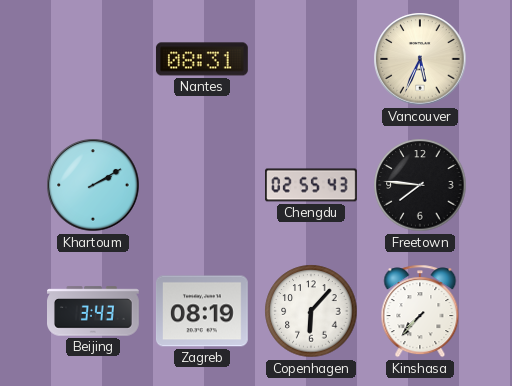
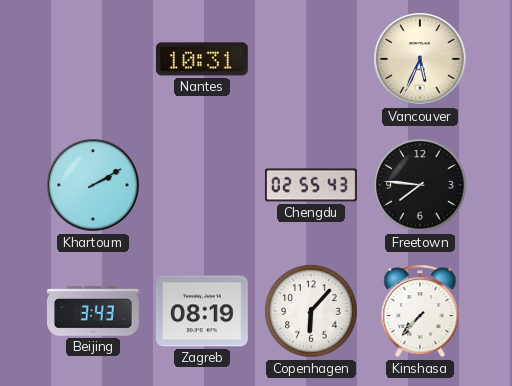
Nantes: 08:31 -> 10:31 (202, 59)
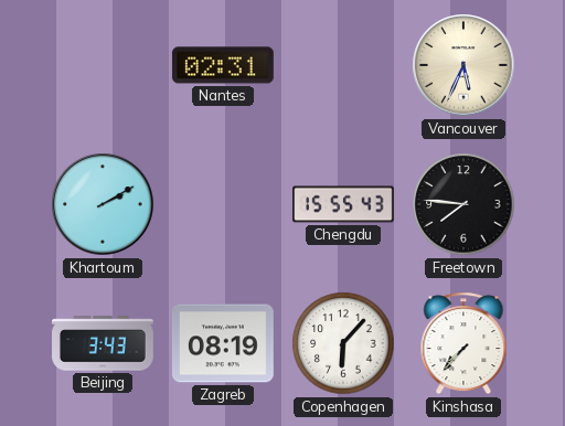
Nantes: 10:31 -> 02:31 (223, 65)
Chengdu: 02:55 -> 15:55 (344, 204)
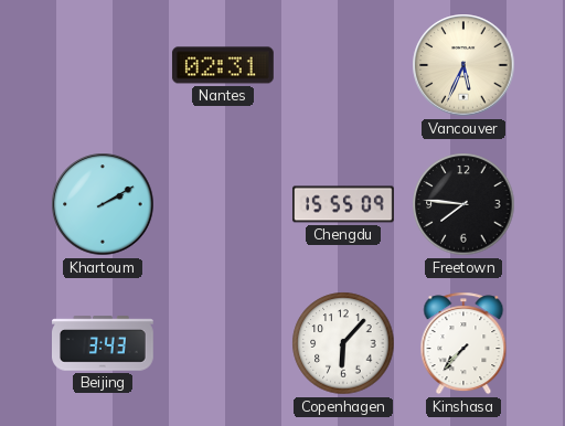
Chengdu: 15:55:43 -> 15:55:09 (344, 204)
Zagreb: 08:19 -> none (223, 343)
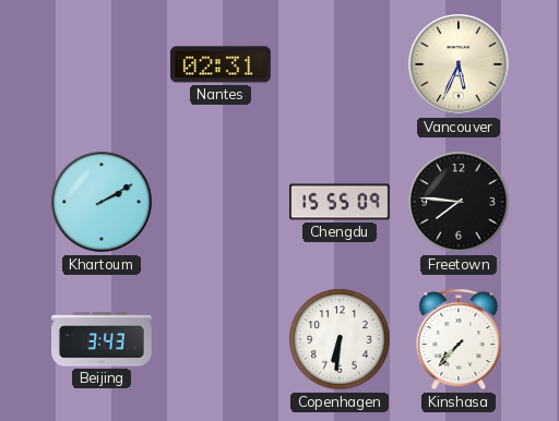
Copenhagen: 6:07 -> 6:31 (340, 339)
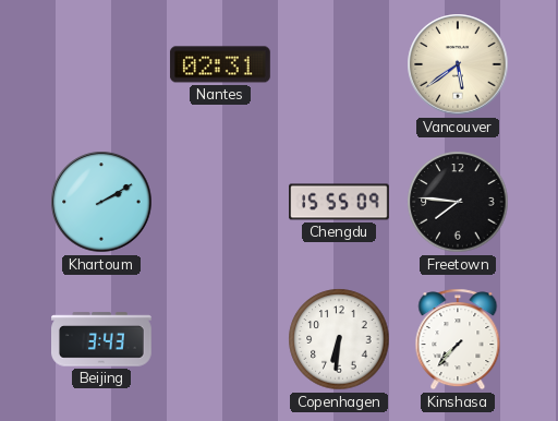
Vancouver: 5:34 -> 5:39 (458, 64)
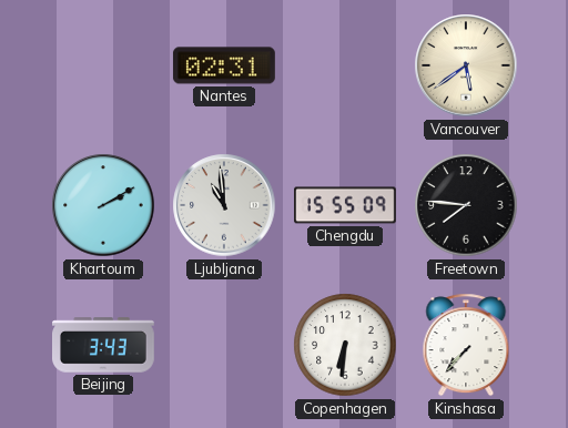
Ljubljana: none -> 10:59 (224, 205)
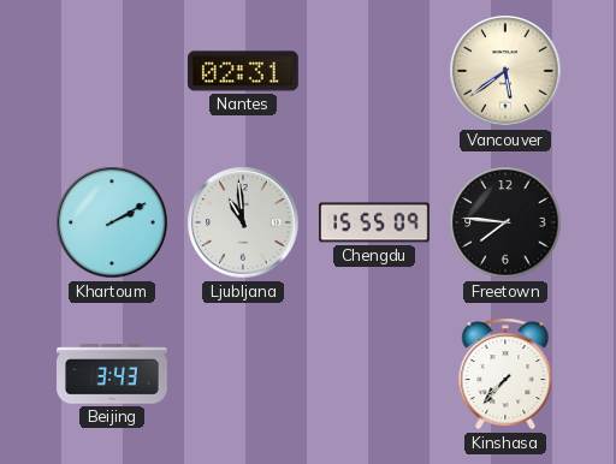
Copenhagen: 6:31 -> none (345, 345)
